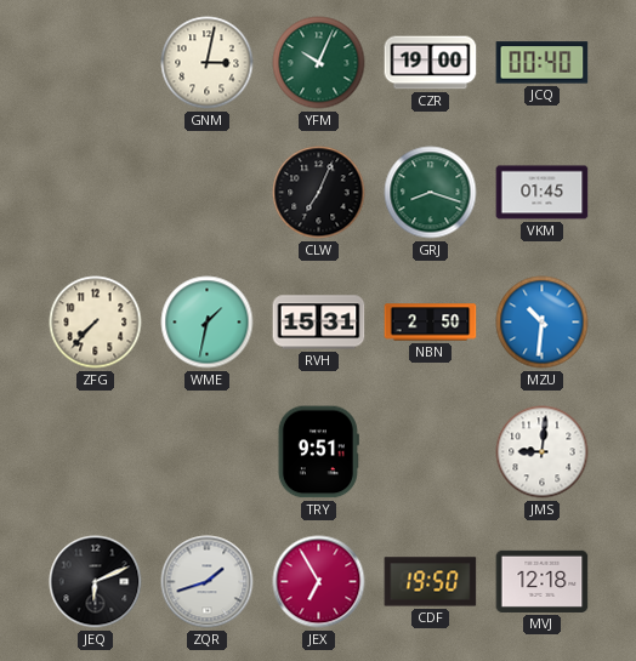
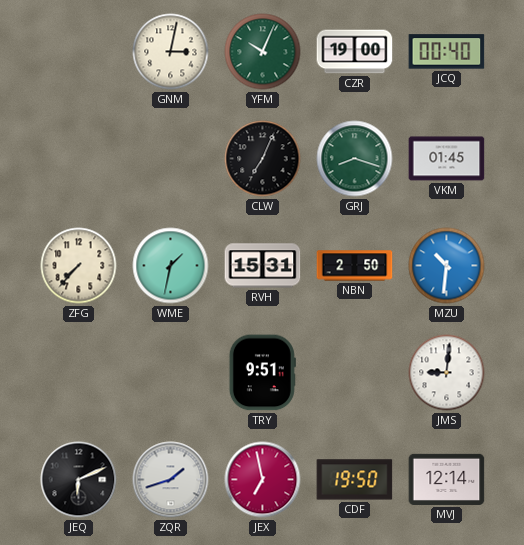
JEX: 6:55 -> 6:58 (263, 480)
MVJ: 12:18 -> 12:14 (447, 479)
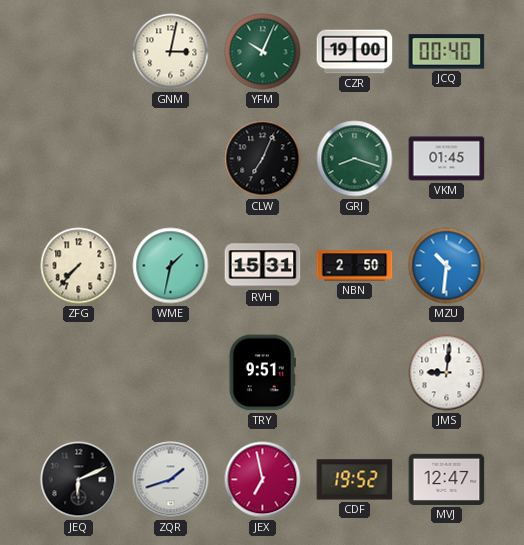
CDF: 19:50 -> 19:52 (355, 480)
MVJ: 12:14 -> 12:47 (447, 479)
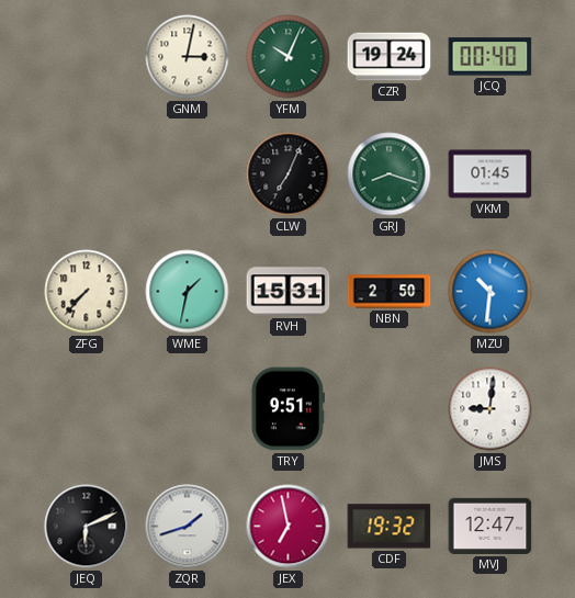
CZR: 19:00 -> 19:24 (390, 57)
CDF: 19:52 -> 19:32 (390, 527)
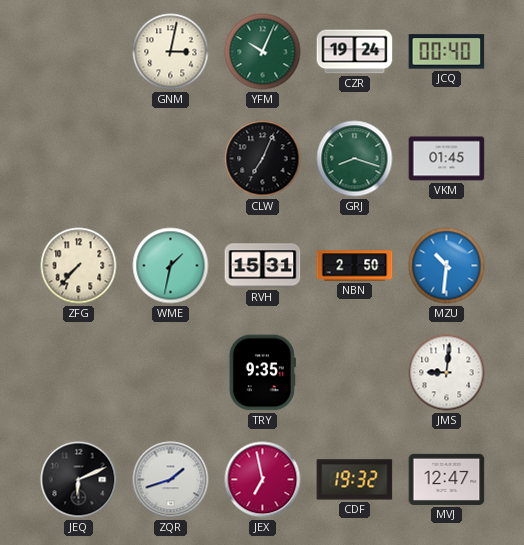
TRY: 9:51 -> 9:35 (262, 373)
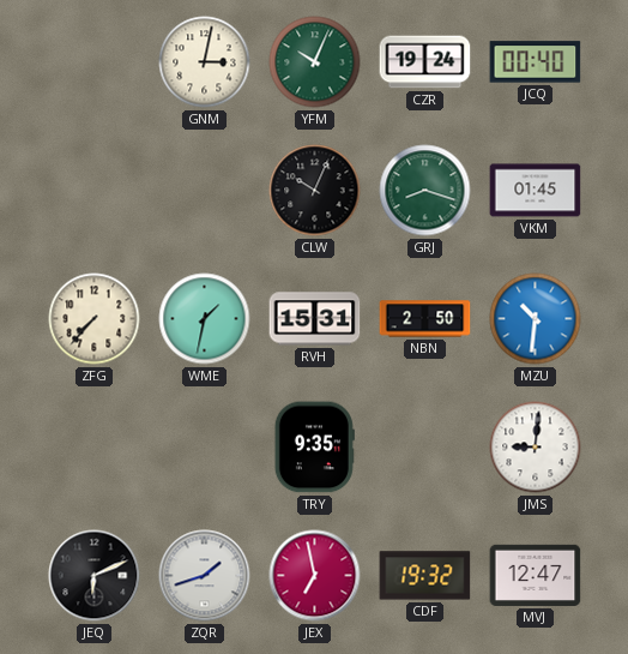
CLW: 7:04 -> 10:04 (315, 191)
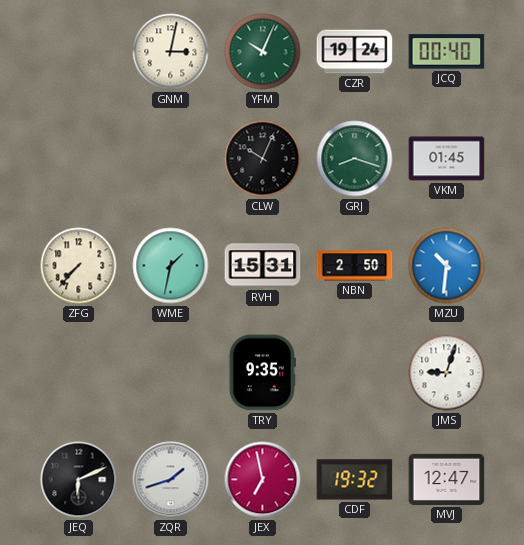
JMS: 9:01 -> 9:03 (447, 373)
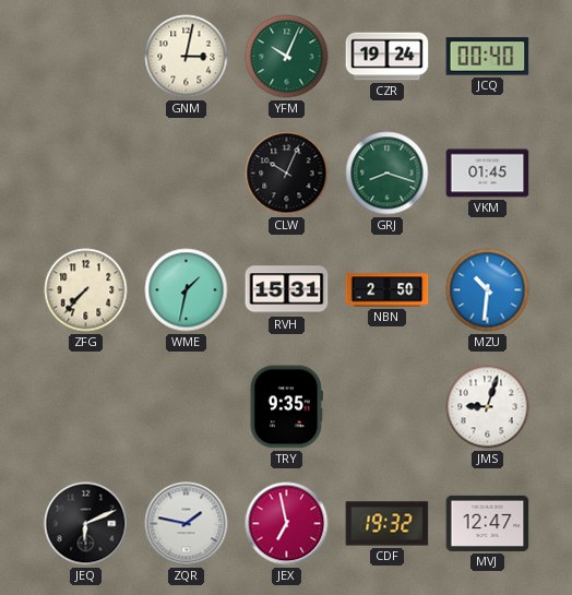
ZQR: 1:42 -> 1:47 (187, 524)
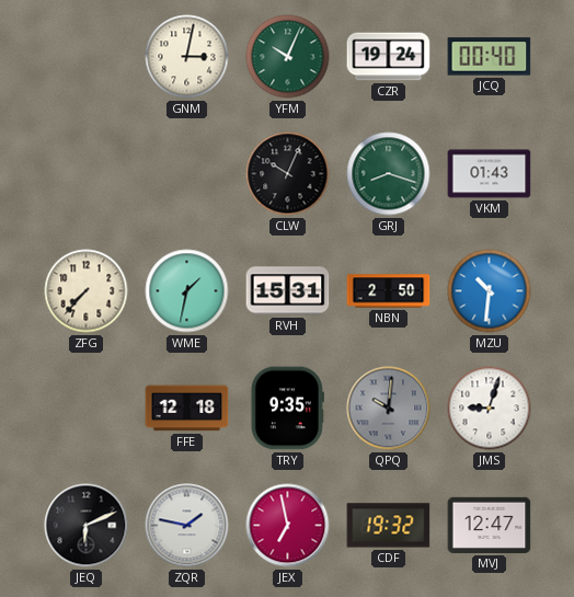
VKM: 01:45 -> 01:43 (490, 174)
FFE: none -> 12:18 (187, 409)
QPQ: none -> 10:01 (389, 409)
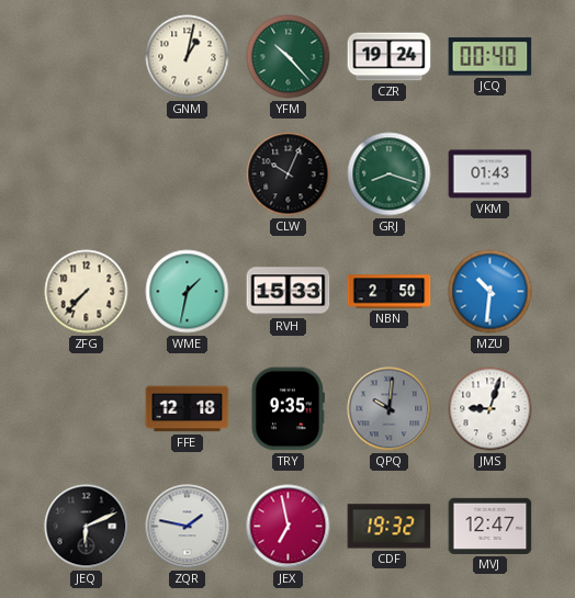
GNM: 3:02 -> 1:02 (188, 57)
YFM: 10:04 -> 10:23 (289, 57)
RVH: 15:31 -> 15:33 (289, 292)
